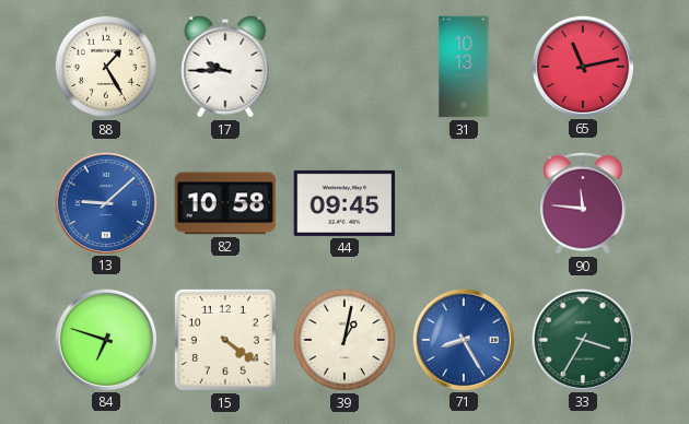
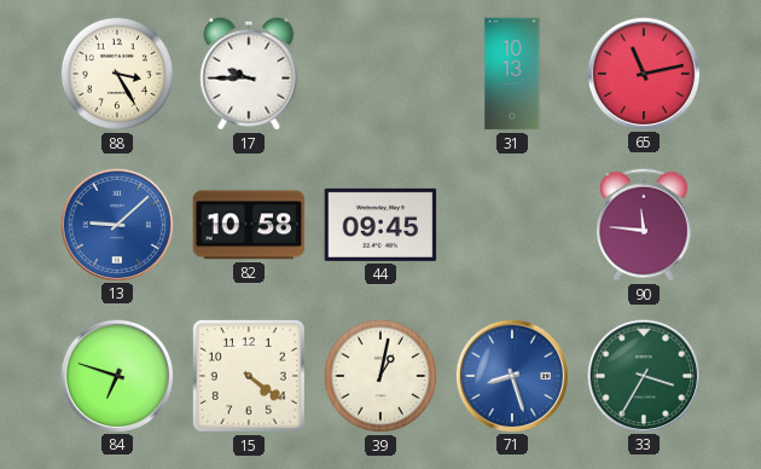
88: 1:25 -> 3:25 (117, 74)
71: 8:25 -> 8:27 (511, 375)
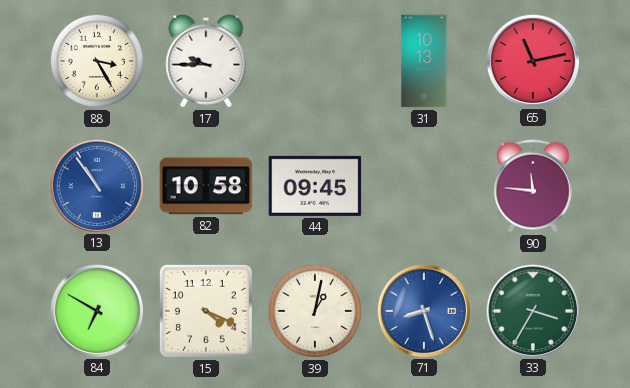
13: 9:08 -> 10:54 (96, 185)
84: 6:48 -> 6:50 (96, 310)
15: 4:21 -> 4:19 (206, 311)
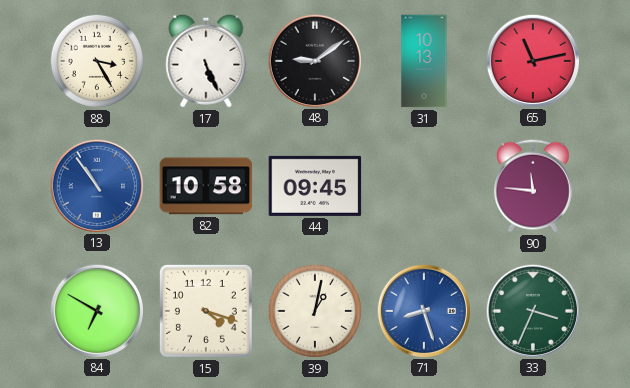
17: 9:45 -> 5:26 (206, 61)
48: none -> 9:09 (314, 60)
15: 4:19 -> 4:18 (206, 311)
33: 3:35 -> 3:34 (532, 310)
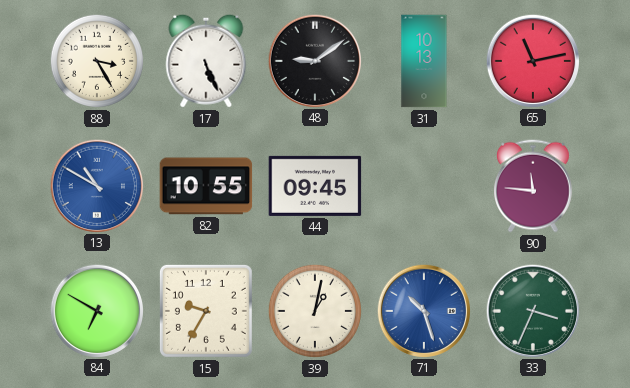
13: 10:54 -> 10:50 (96, 185)
82: 10:58 -> 10:55 (206, 186)
15: 4:18 -> 9:35 (206, 311)
71: 8:27 -> 10:27 (423, 310)
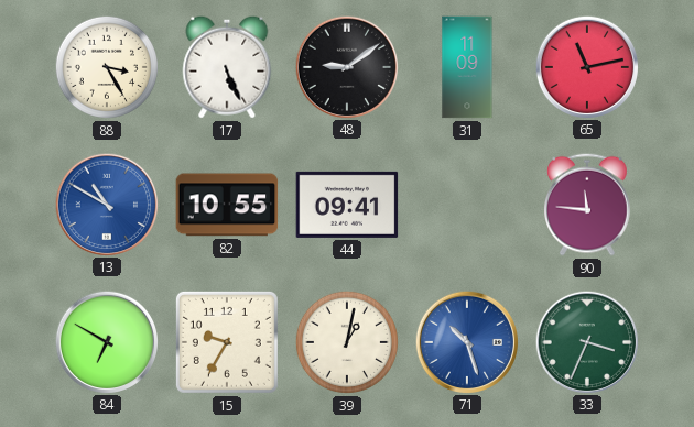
31: 10:13 -> 11:09 (467, 67)
44: 09:45 -> 09:41 (347, 205)
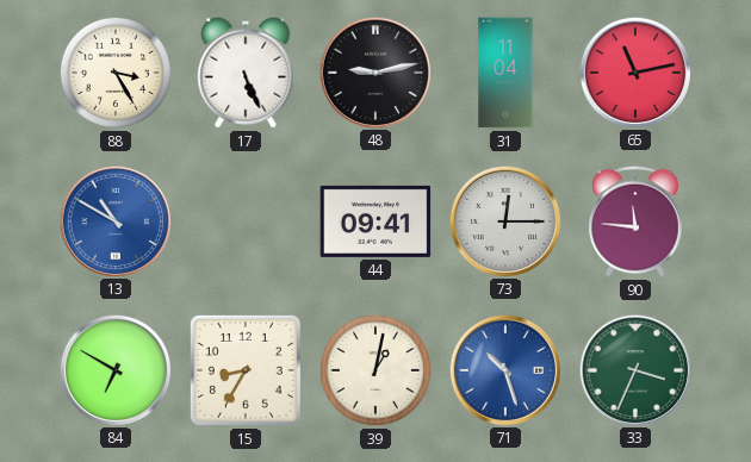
48: 9:09 -> 9:13 (374, 71)
31: 11:09 -> 11:04 (505, 73)
82: 10:55 -> none (227, 205)
73: none -> 12:15 (504, 220)
15: 9:35 -> 8:35 (246, 370)
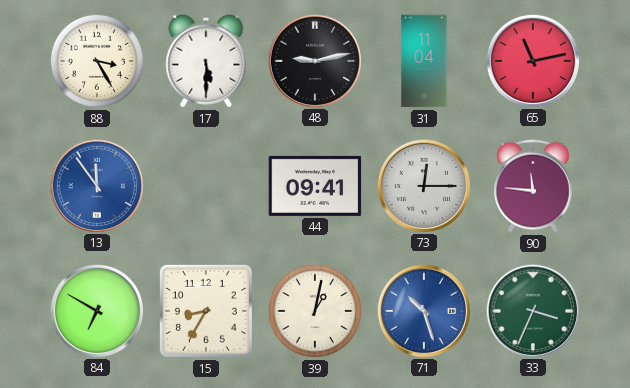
17: 5:26 -> 5:30 (206, 61)
13: 10:50 -> 11:54 (96, 185)
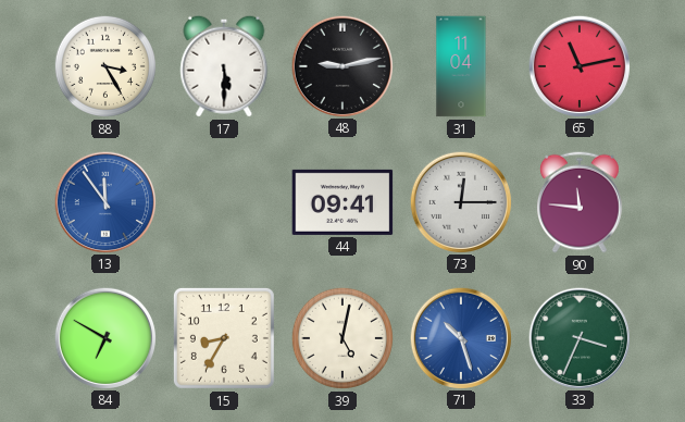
39: 1:02 -> 5:02 (342, 338)
